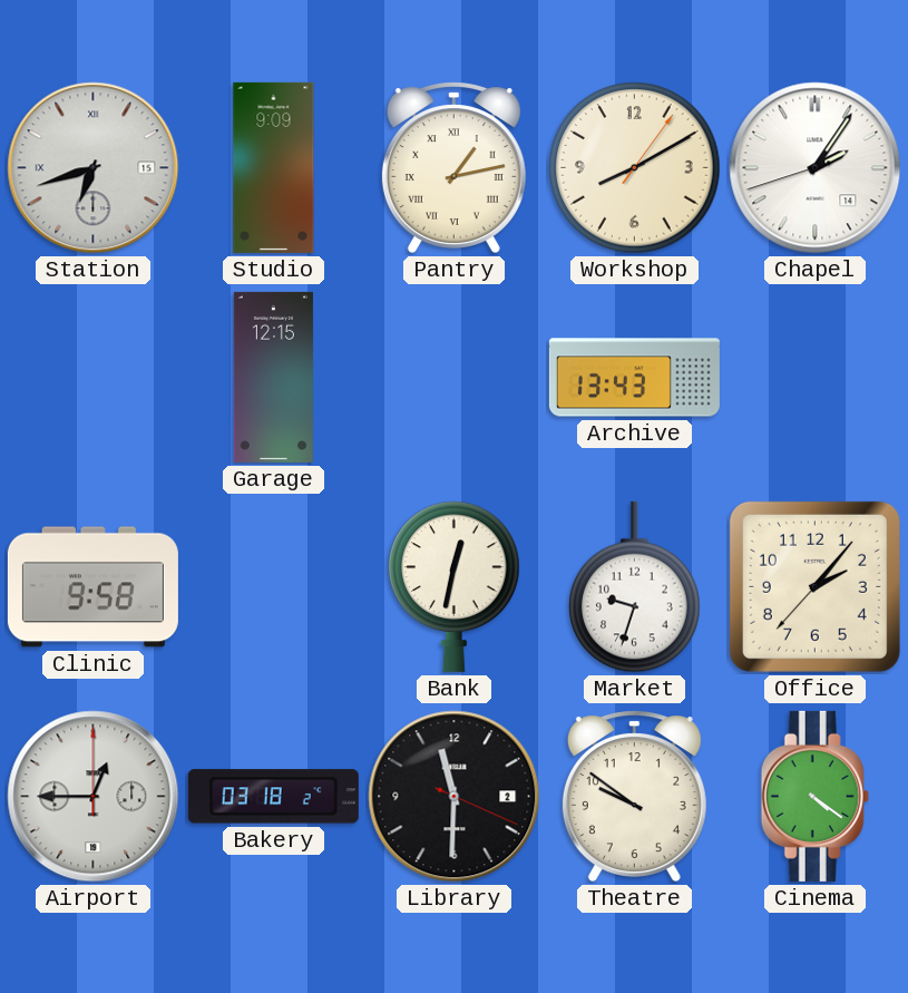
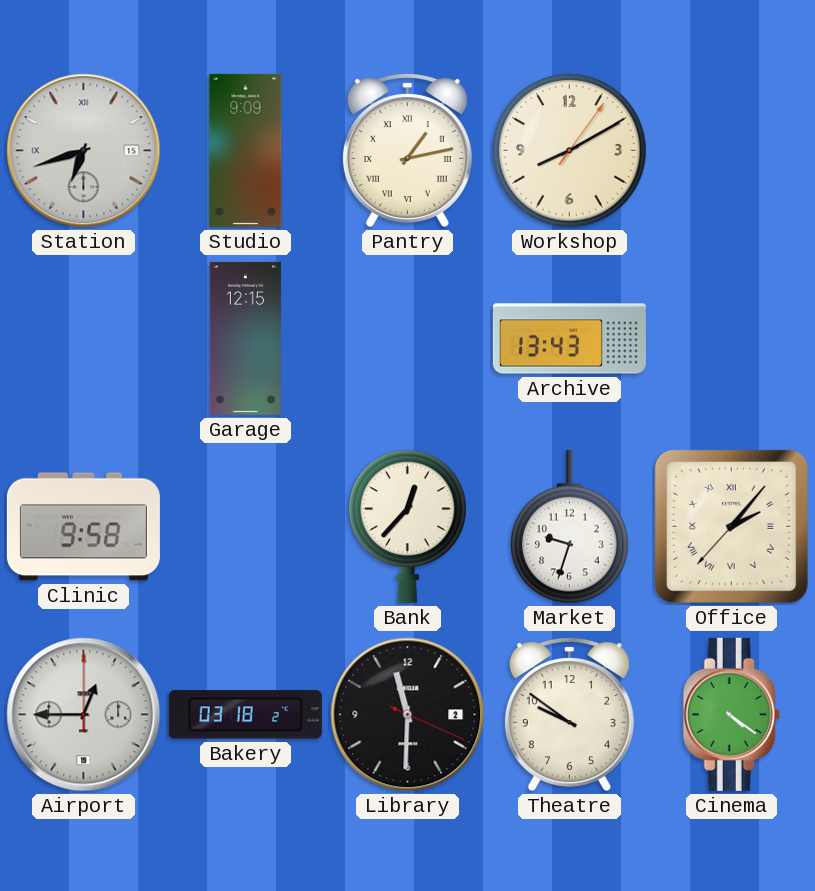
Chapel: 2:05 -> none (816, 168)
Bank: 12:32 -> 12:37 (408, 526)
Office numerals: Arabic -> Roman (731, 526)
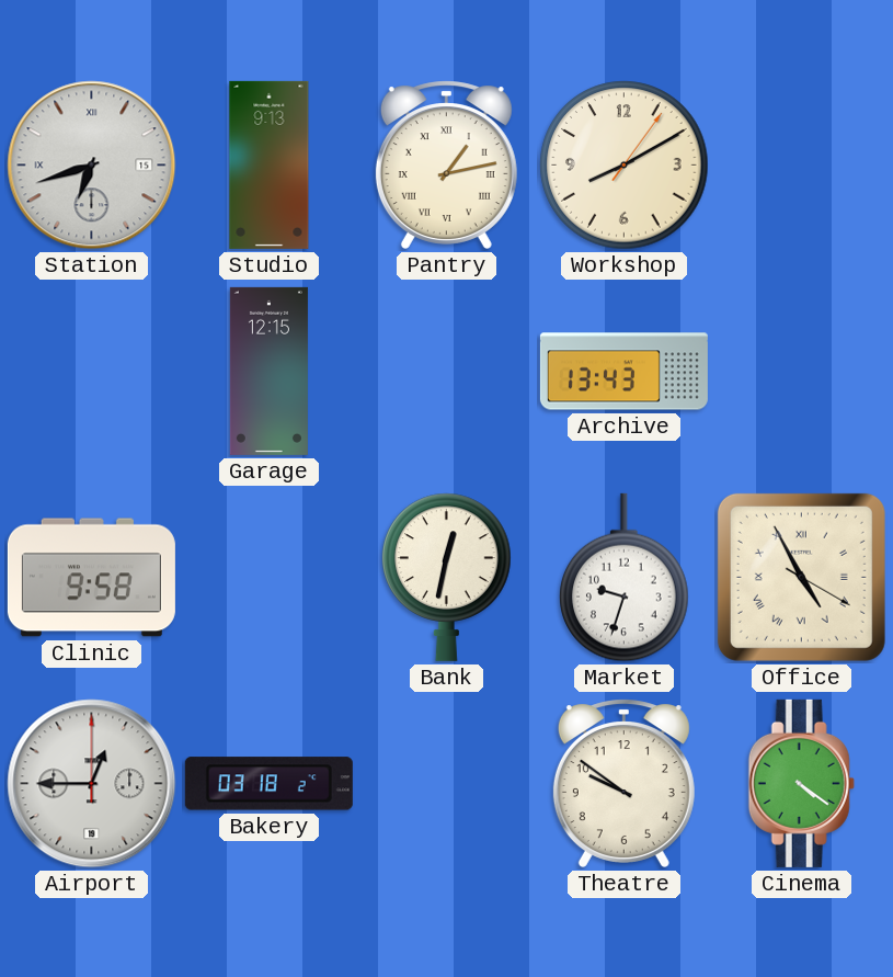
Studio: 9:09 -> 9:13 (270, 164)
Bank: 12:37 -> 12:32 (447, 577)
Office: 2:06 -> 4:55 (801, 577)
Library: 11:30 -> none (408, 715)
